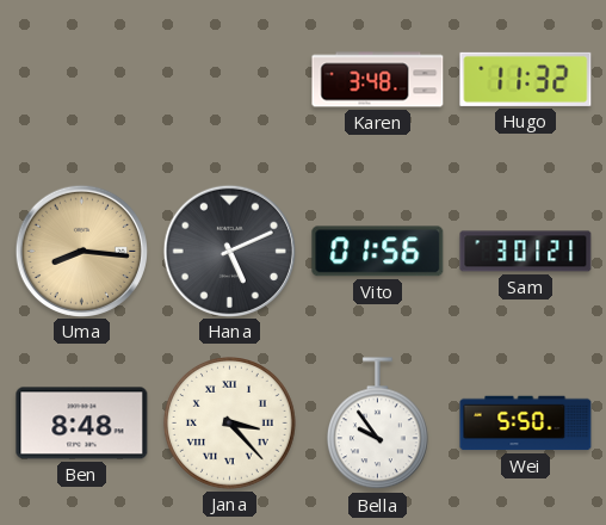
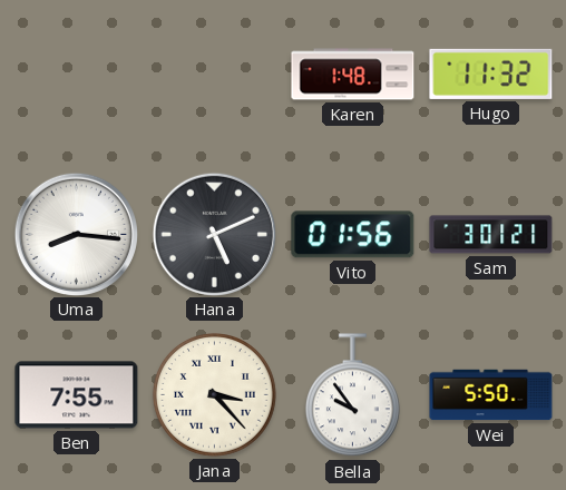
Karen: 3:48 -> 1:48 (353, 75)
Uma dial: champagne -> white (76, 234)
Ben: 8:48 -> 7:55 (77, 395)
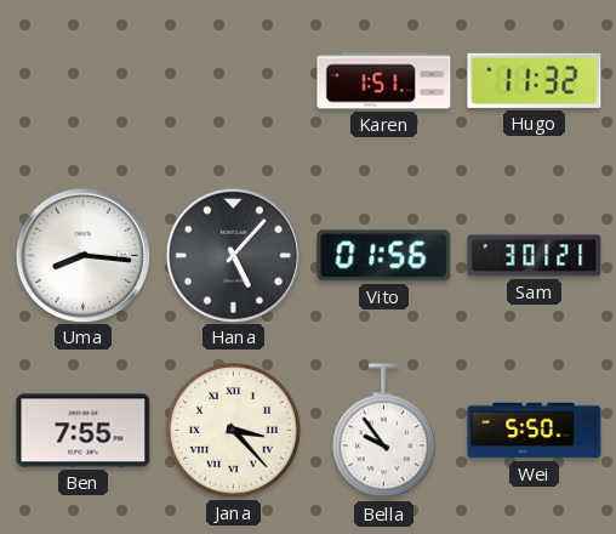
Karen: 1:48 -> 1:51 (384, 81)
Hana: 5:11 -> 5:07 (233, 255)
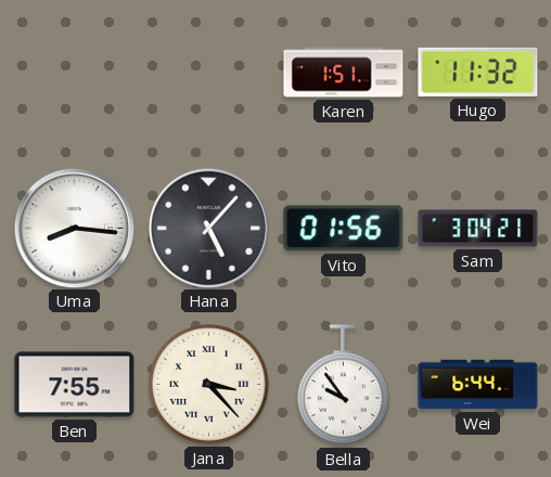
Sam: 3:01 -> 3:04 (478, 229)
Wei: 5:50 -> 6:44 (478, 385)
